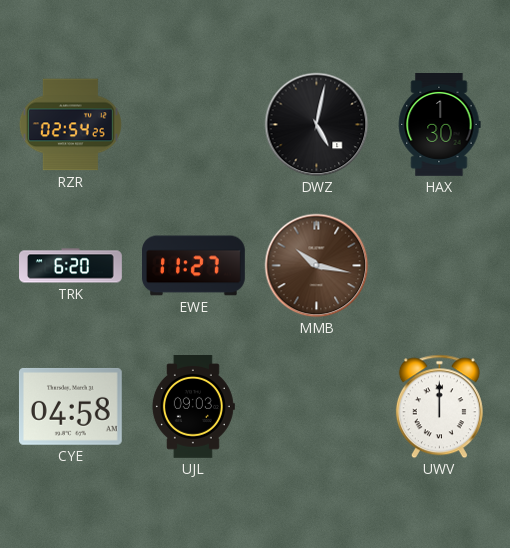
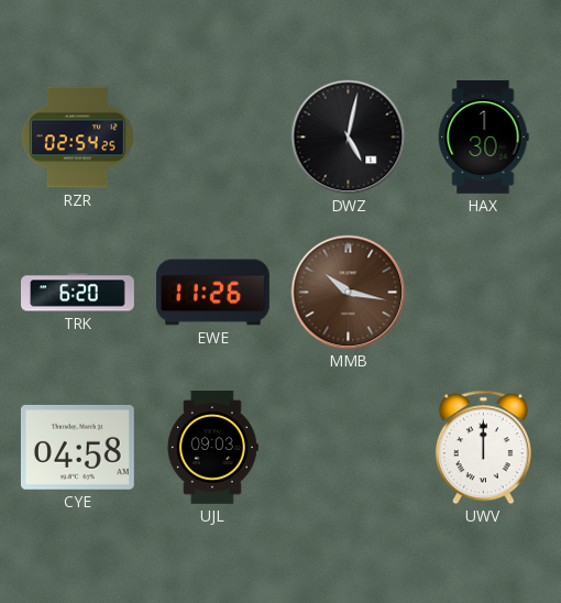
EWE: 11:27 -> 11:26 (213, 293)
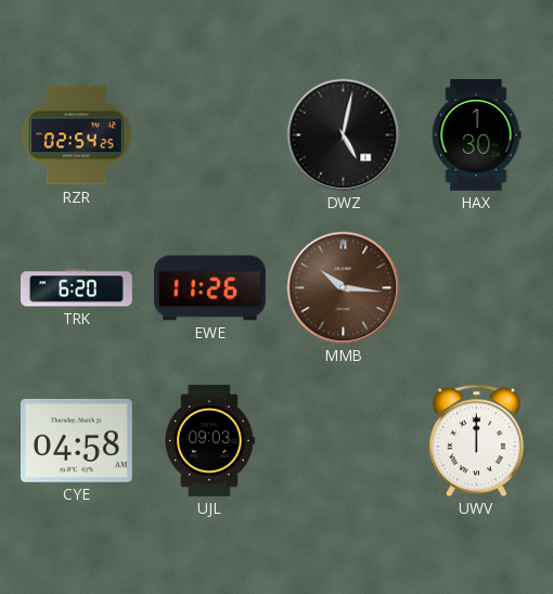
MMB: 10:17 -> 10:16 (344, 288)
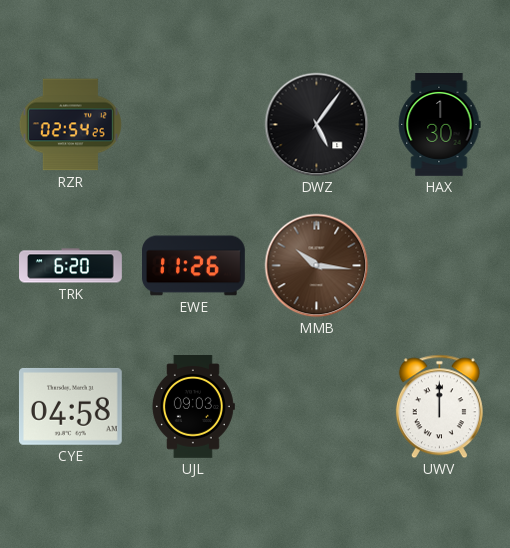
DWZ: 5:02 -> 5:06 (317, 125)
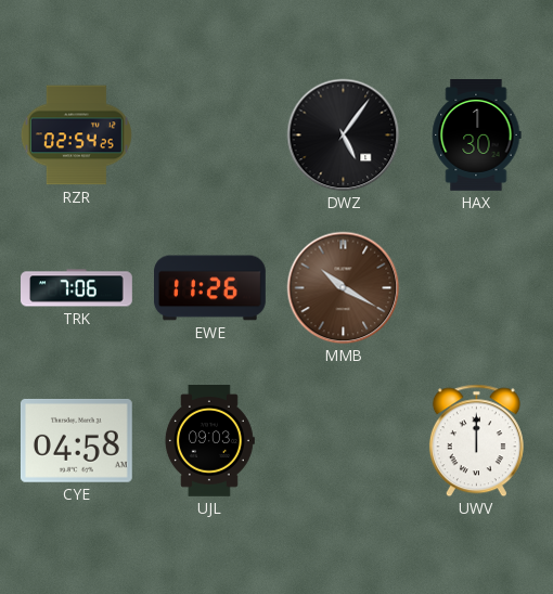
TRK: 6:20 -> 7:06 (77, 288)
MMB: 10:16 -> 10:20 (344, 288)
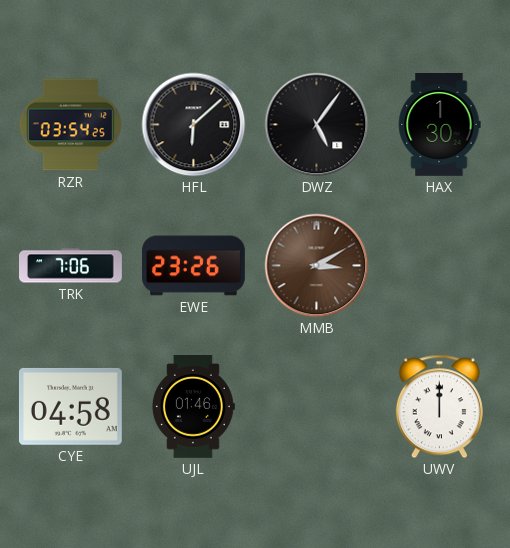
RZR: 02:54 -> 03:54 (70, 125)
HFL: none -> 6:08 (194, 125)
EWE: 11:26 -> 23:26 (194, 266)
MMB: 10:20 -> 3:10 (317, 266)
UJL: 09:03 -> 01:46 (193, 407)
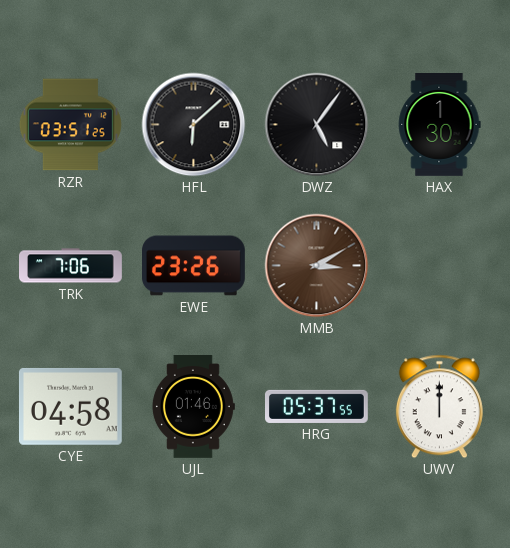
RZR: 03:54 -> 03:51 (70, 125)
HRG: none -> 05:37 (317, 406)
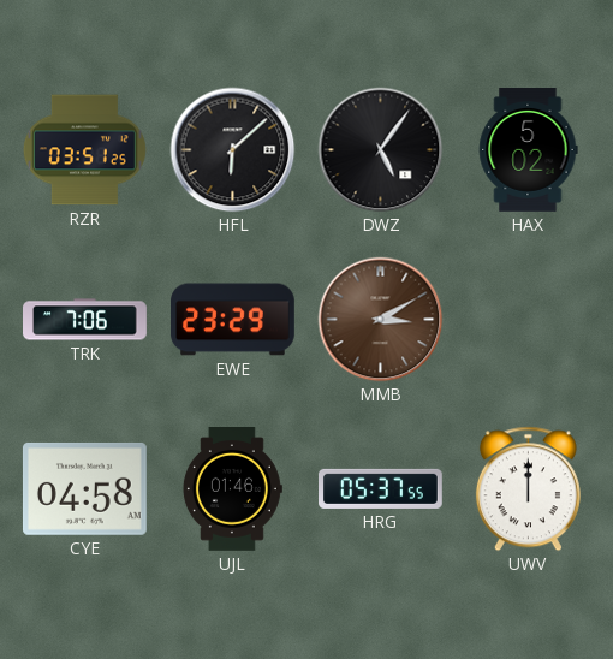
HAX: 1:30 -> 5:02 (528, 150)
EWE: 23:26 -> 23:29 (233, 320)
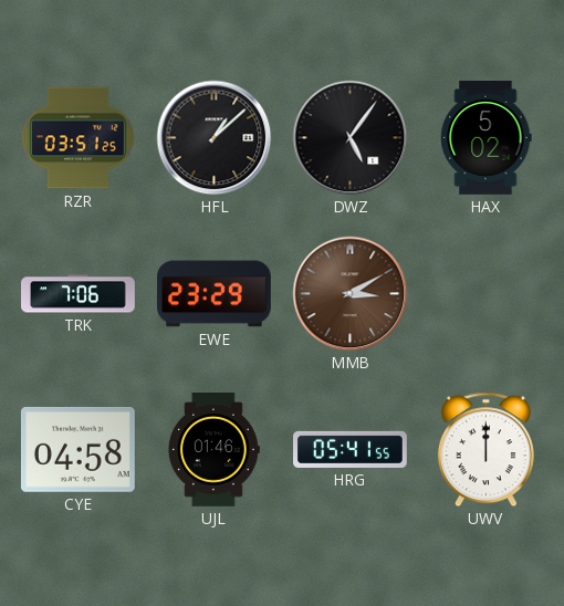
HFL: 6:08 -> 1:08 (215, 138)
HRG: 05:37 -> 05:41 (351, 449)
